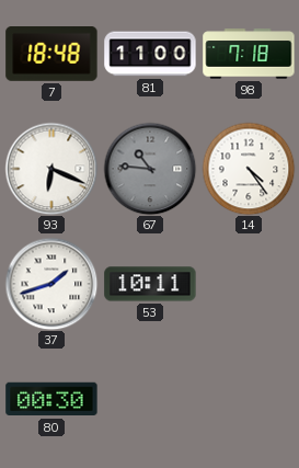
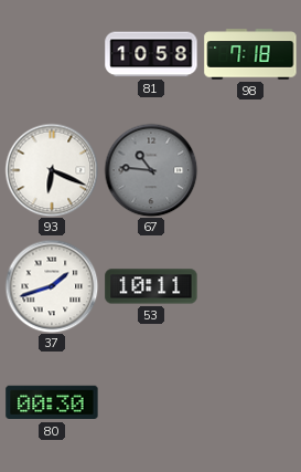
7: 18:48 -> none (51, 55)
81: 11:00 -> 10:58 (151, 54)
14: 4:24 -> none (249, 169)
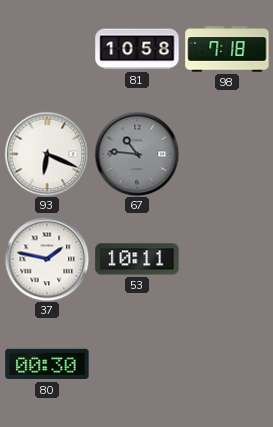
37: 1:42 -> 1:47 (47, 259)
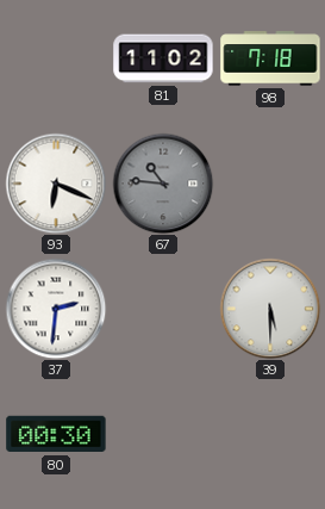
81: 10:58 -> 11:02 (163, 58)
37: 1:47 -> 2:31 (56, 309)
53: 10:11 -> none (137, 259)
39: none -> 5:30 (270, 309)
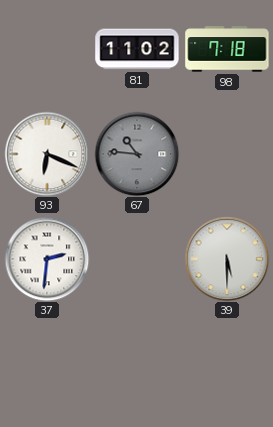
80: 00:30 -> none (56, 434)
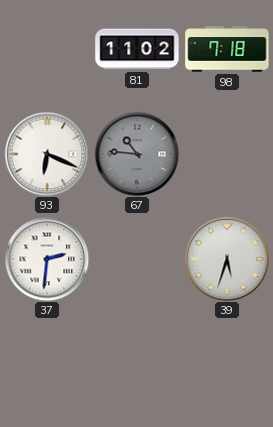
39: 5:30 -> 5:33 (227, 259)
